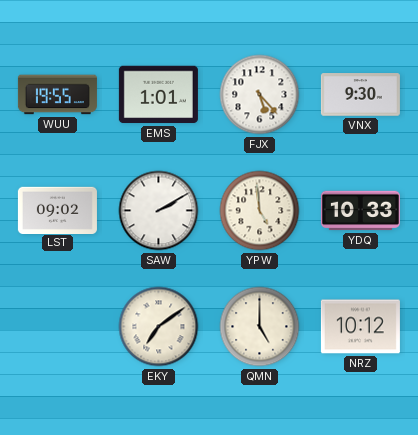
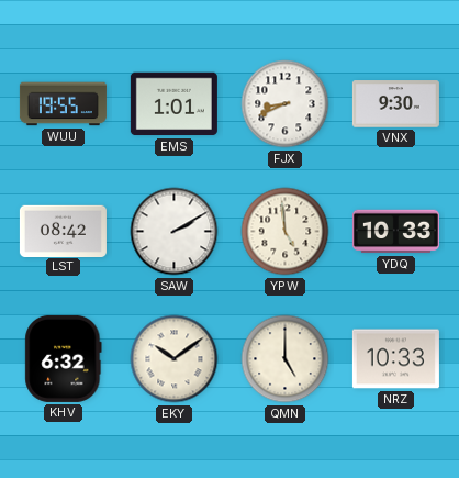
FJX: 5:23 -> 8:41 (286, 104)
LST: 09:02 -> 08:42 (63, 231)
KHV: none -> 6:32 (64, 358)
EKY: 7:09 -> 10:09 (175, 359)
NRZ: 10:12 -> 10:33 (395, 359)
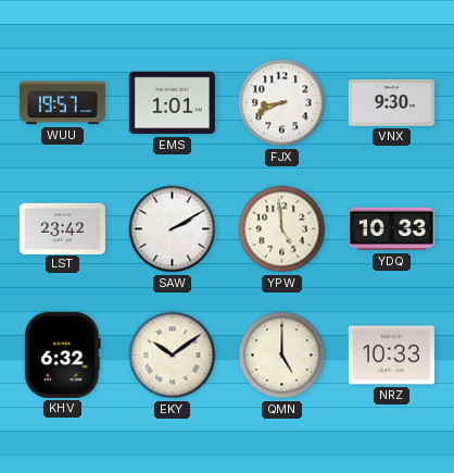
WUU: 19:55 -> 19:57 (62, 103)
LST: 08:42 -> 23:42 (62, 228)
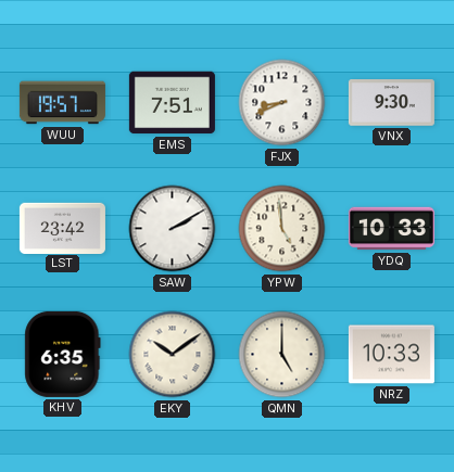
EMS: 1:01 -> 7:51 (172, 103)
KHV: 6:32 -> 6:35 (63, 354)
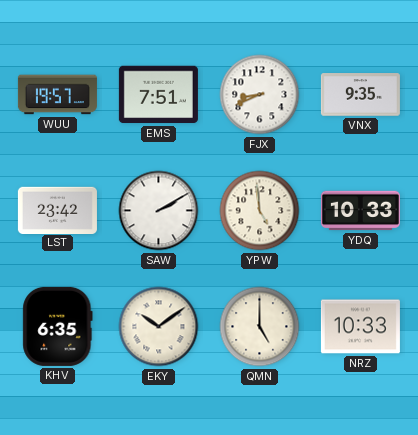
VNX: 9:30 -> 9:35 (360, 95)
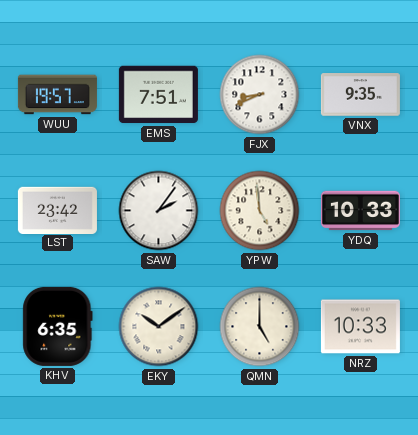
SAW: 2:10 -> 2:06 (159, 211)
